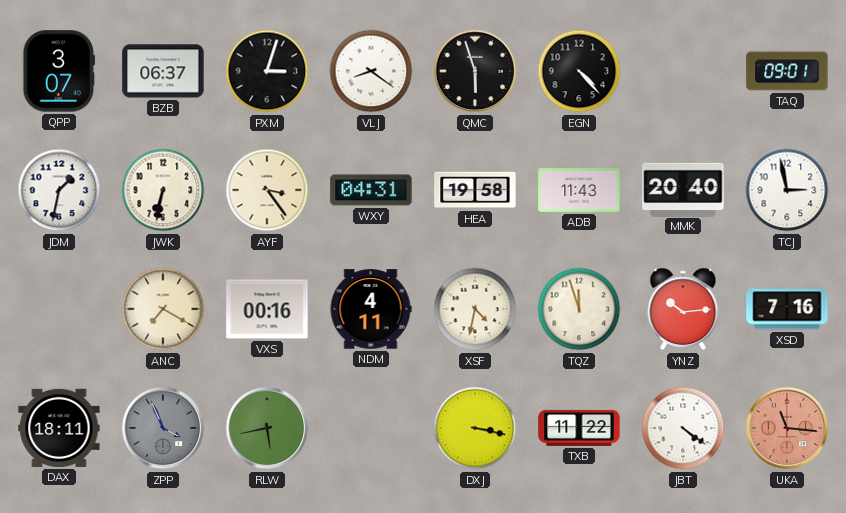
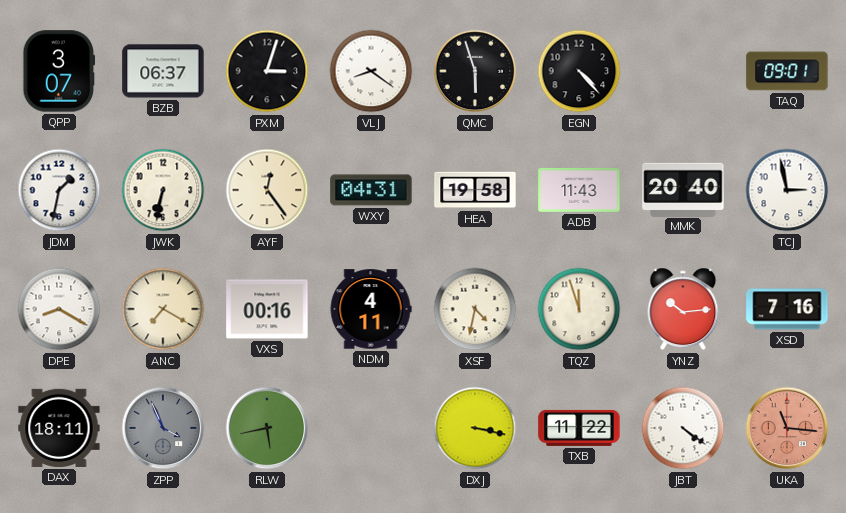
AYF: 3:24 -> 12:24 (267, 190)
DPE: none -> 8:20 (59, 309)
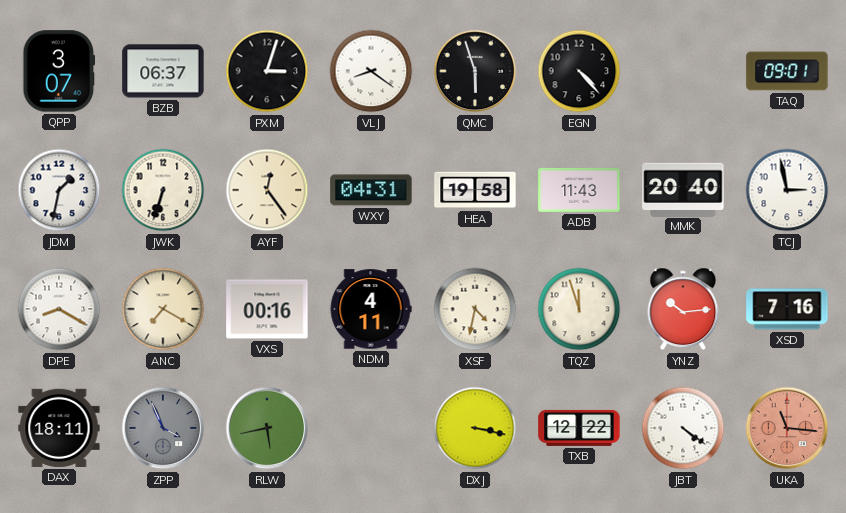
JWK: 6:32 -> 6:33 (163, 190)
TXB: 11:22 -> 12:22 (579, 428)
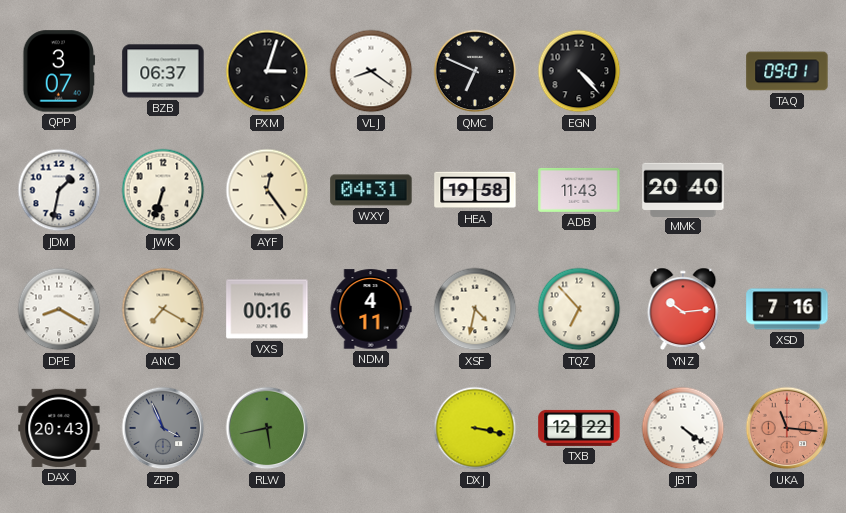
QMC: 5:57 -> 6:49 (475, 71)
TCJ: 2:58 -> none (787, 190)
TQZ: 11:57 -> 6:53 (579, 309)
DAX: 18:11 -> 20:43 (59, 428)
